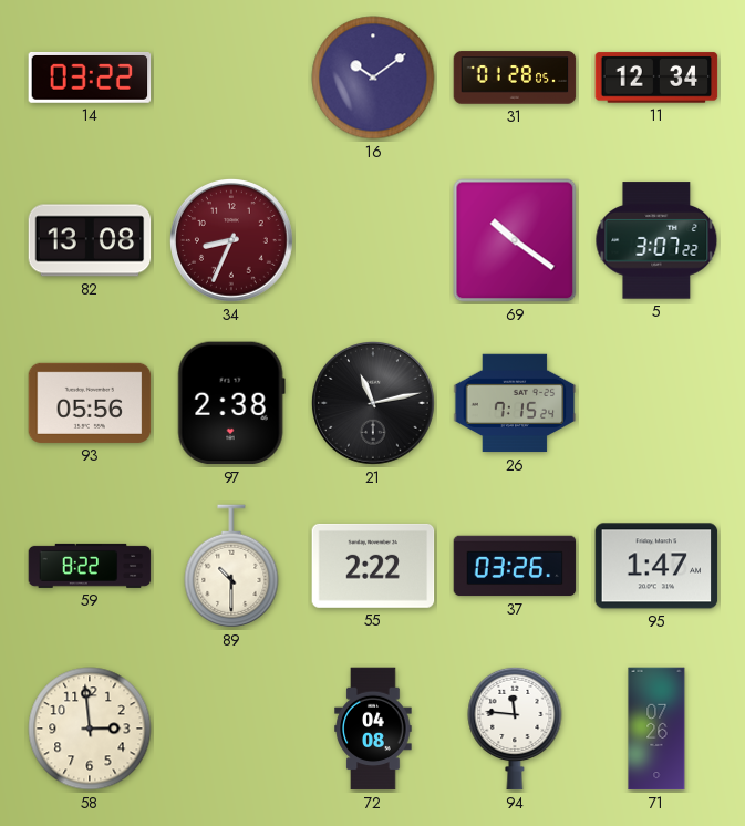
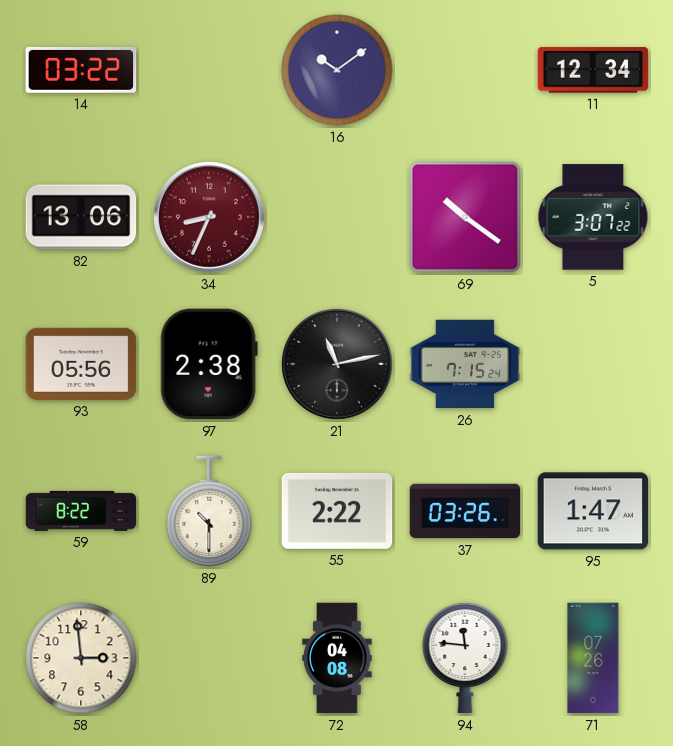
31: 01:28 -> none (515, 78)
82: 13:08 -> 13:06 (81, 217)
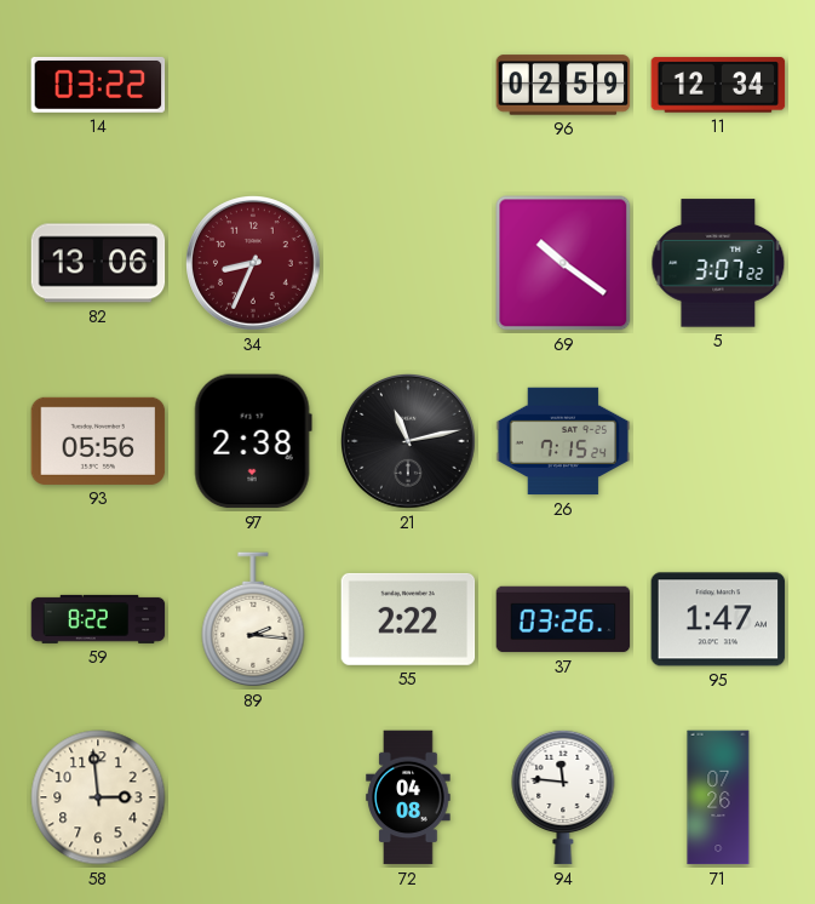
16: 10:09 -> none (337, 70)
96: none -> 02:59 (563, 85)
89: 10:30 -> 2:16 (253, 619)
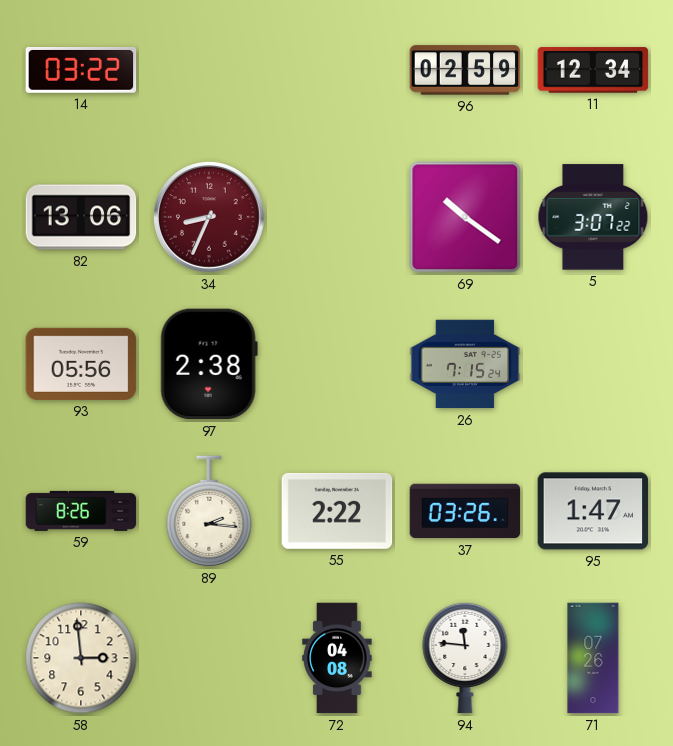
21: 11:13 -> none (409, 442)
59: 8:22 -> 8:26 (81, 511)
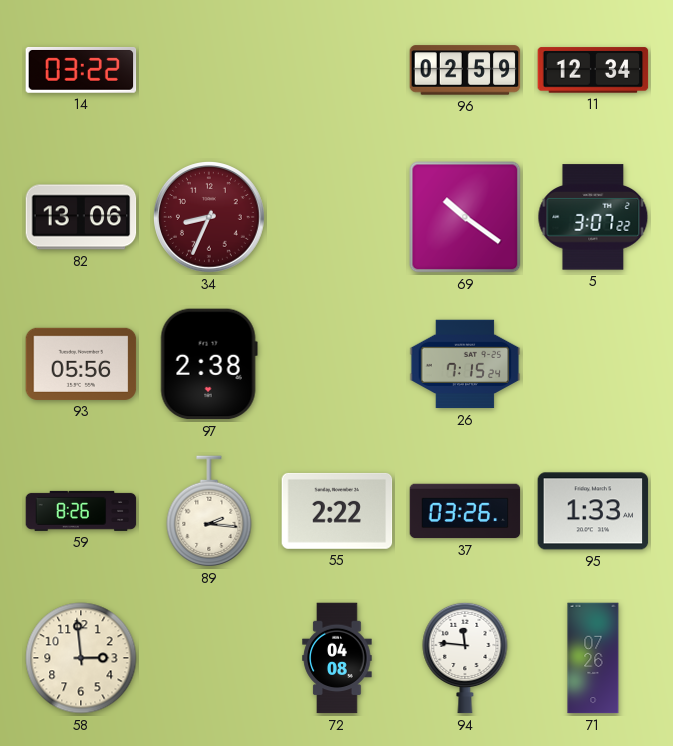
95: 1:47 -> 1:33 (593, 511)
